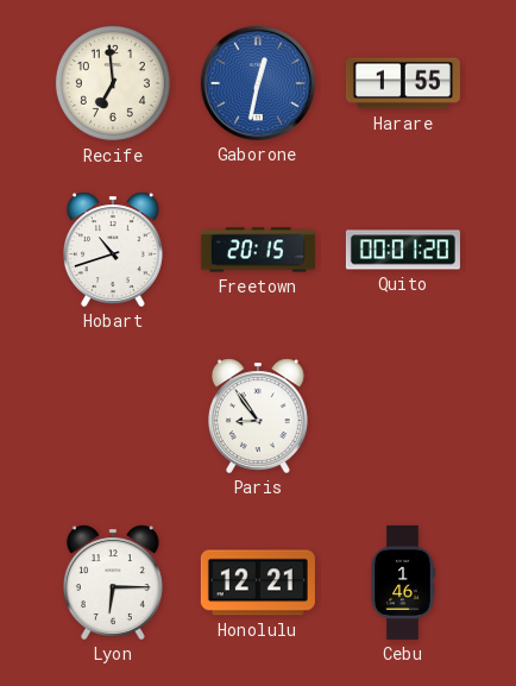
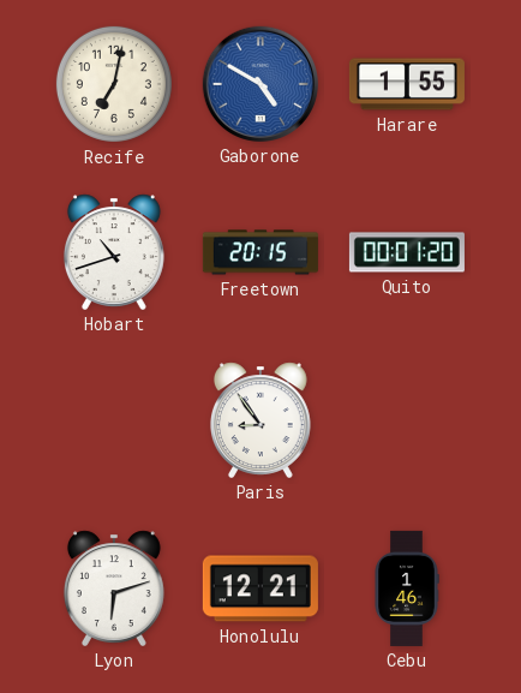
Recife: 6:59 -> 7:02 (114, 84)
Gaborone: 12:32 -> 4:50 (260, 84)
Lyon: 6:15 -> 6:12 (114, 589)
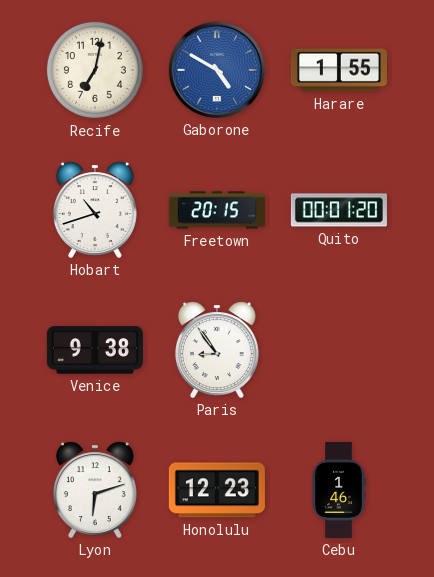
Venice: none -> 9:38 (95, 350)
Honolulu: 12:21 -> 12:23 (217, 490)
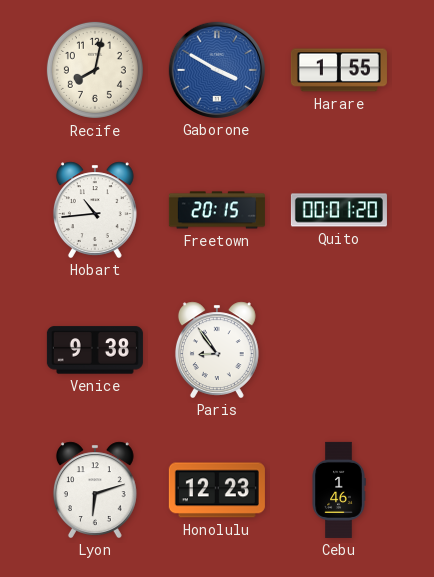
Recife: 7:02 -> 8:02 (95, 70)
Gaborone: 4:50 -> 3:50 (217, 70)
Hobart: 10:42 -> 10:44 (95, 210)
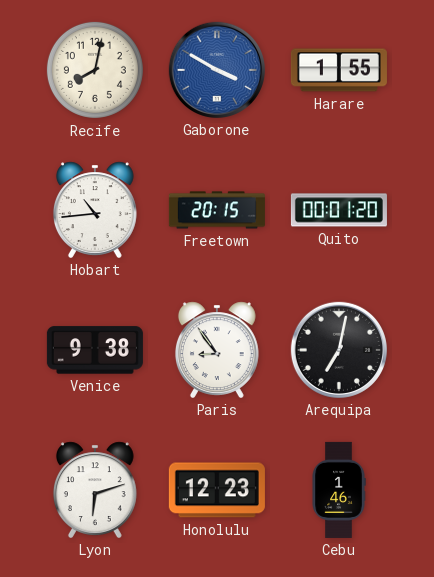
Arequipa: none -> 7:02 (339, 350)
